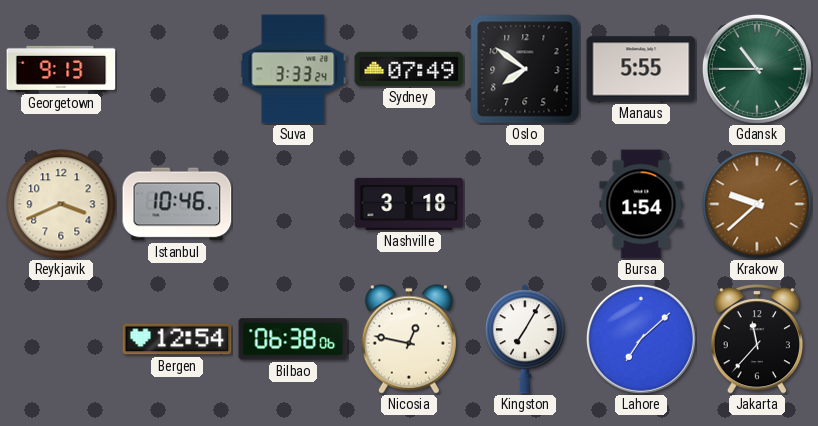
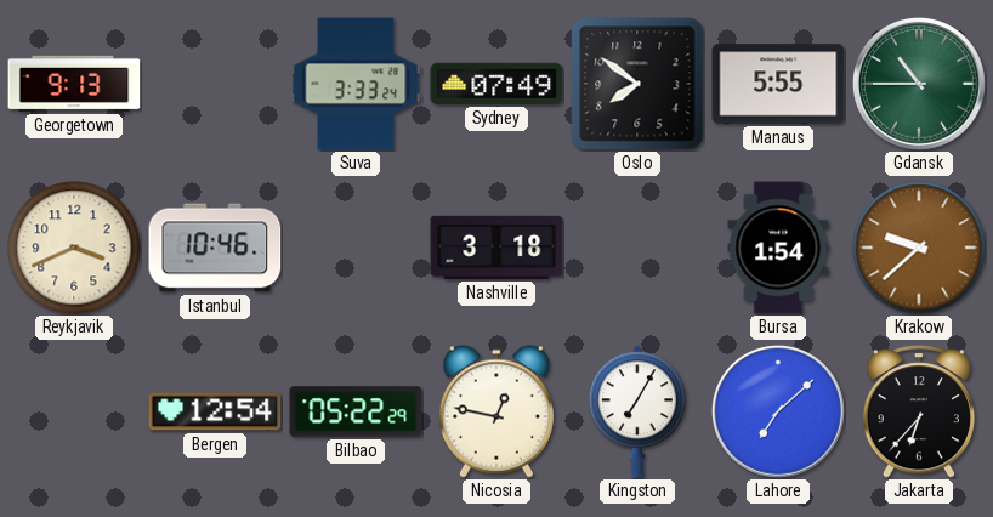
Bilbao: 06:38 -> 05:22 (356, 411)
Jakarta: 11:37 -> 6:37 (919, 411)
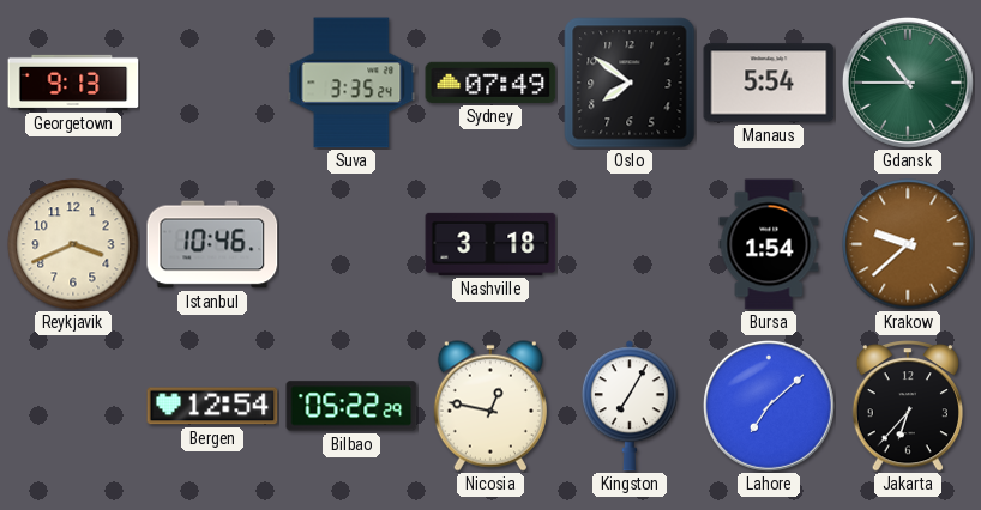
Suva: 3:33 -> 3:35 (351, 83)
Manaus: 5:55 -> 5:54 (769, 83)
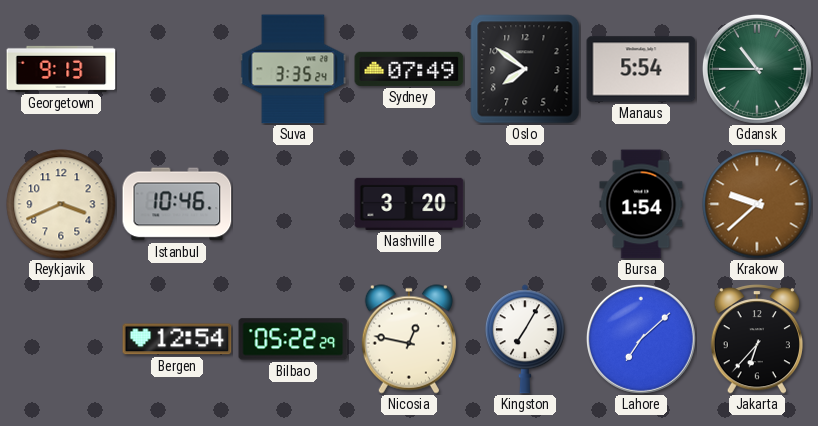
Nashville: 3:18 -> 3:20 (409, 204)
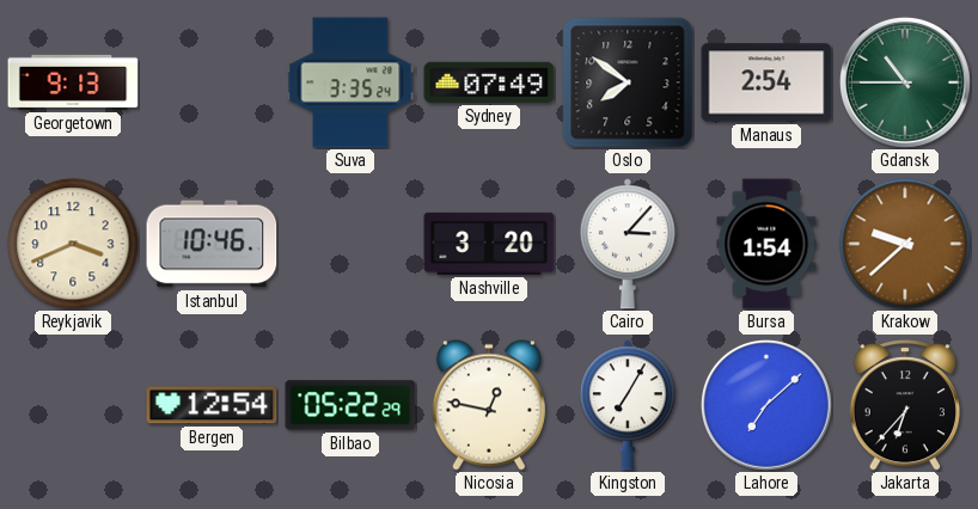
Manaus: 5:54 -> 2:54 (766, 82)
Cairo: none -> 3:07 (628, 244)
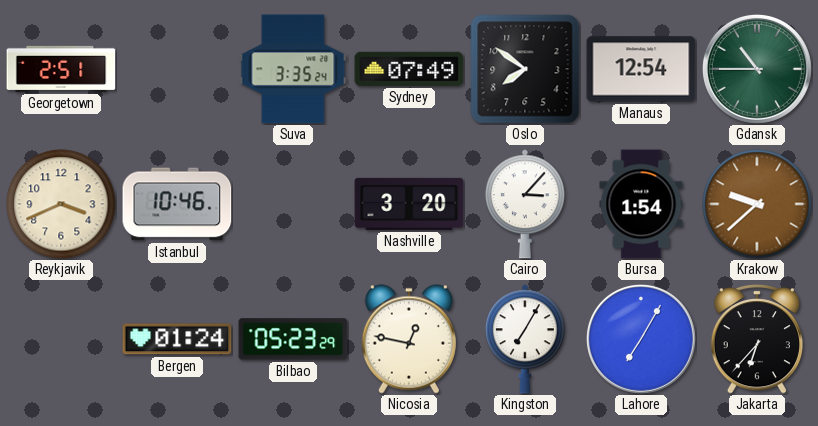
Georgetown: 9:13 -> 2:51 (61, 69)
Manaus: 2:54 -> 12:54 (641, 69)
Bergen: 12:54 -> 01:24 (177, 339)
Bilbao: 05:22 -> 05:23 (293, 339)
Lahore: 7:08 -> 7:05 (641, 339)
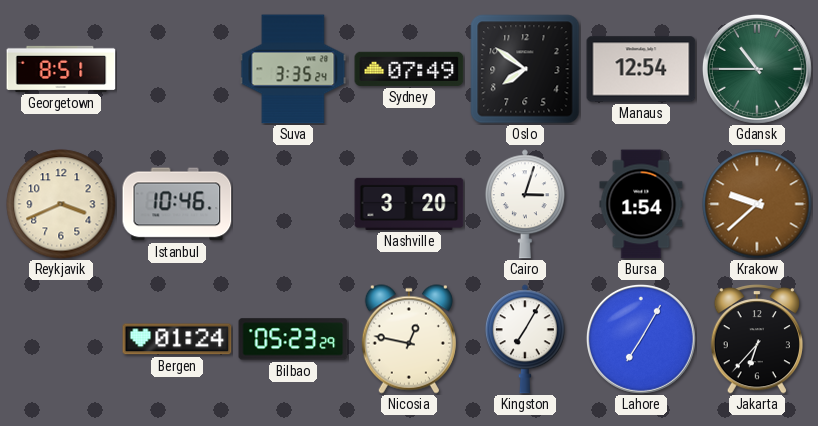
Georgetown: 2:51 -> 8:51 (61, 69)
Cairo: 3:07 -> 3:03 (525, 204)
